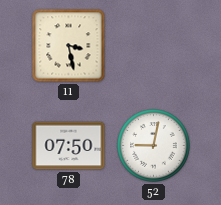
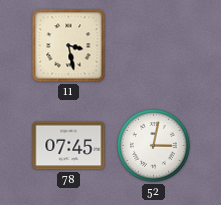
78: 07:50 -> 07:45 (69, 146)
52: 9:02 -> 3:02 (154, 146)
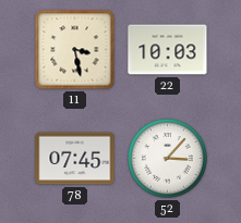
22: none -> 10:03 (168, 50)
52: 3:02 -> 3:07 (168, 159)
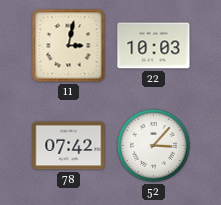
11: 3:28 -> 3:02 (69, 46)
78: 07:45 -> 07:42 (69, 146)
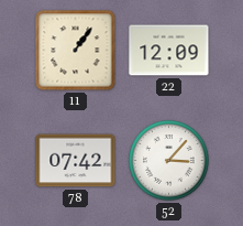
11: 3:02 -> 1:06 (76, 51)
22: 10:03 -> 12:09 (169, 51)
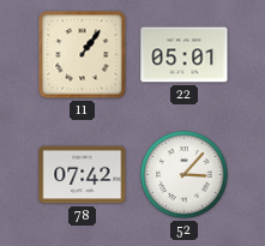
22: 12:09 -> 05:01 (185, 55)
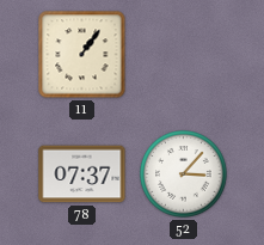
22: 05:01 -> none (185, 55)
78: 07:42 -> 07:37 (82, 174)
